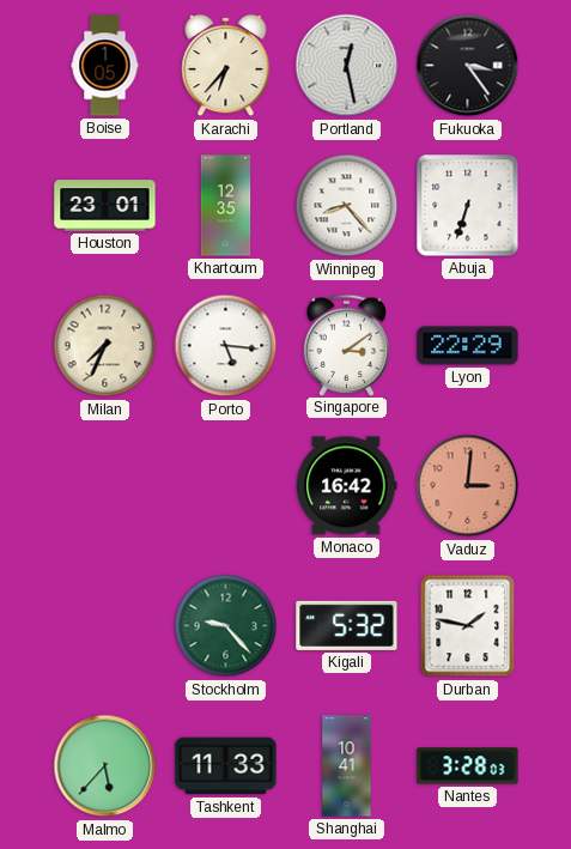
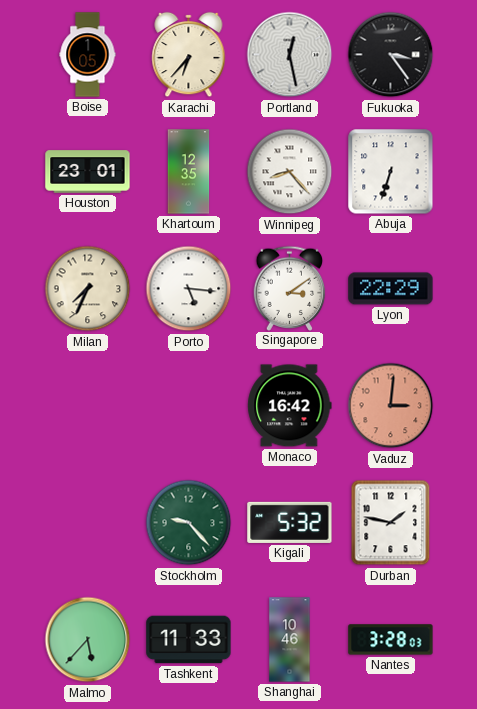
Shanghai: 10:41 -> 10:46 (290, 640)
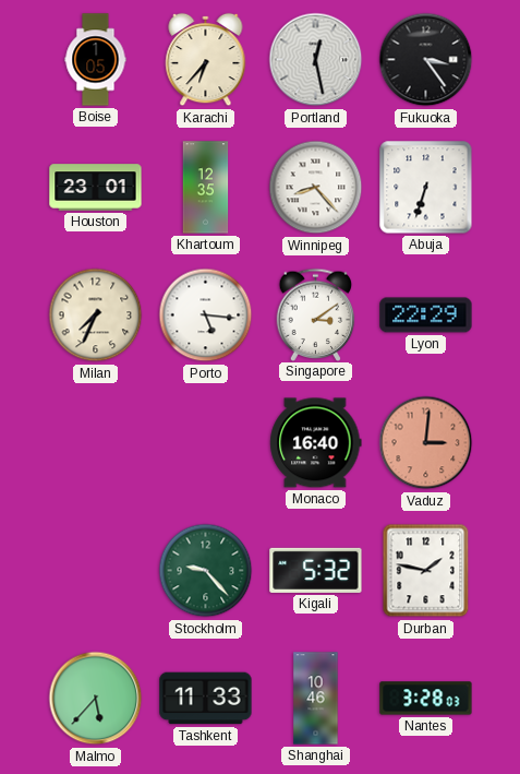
Monaco: 16:42 -> 16:40 (316, 443)
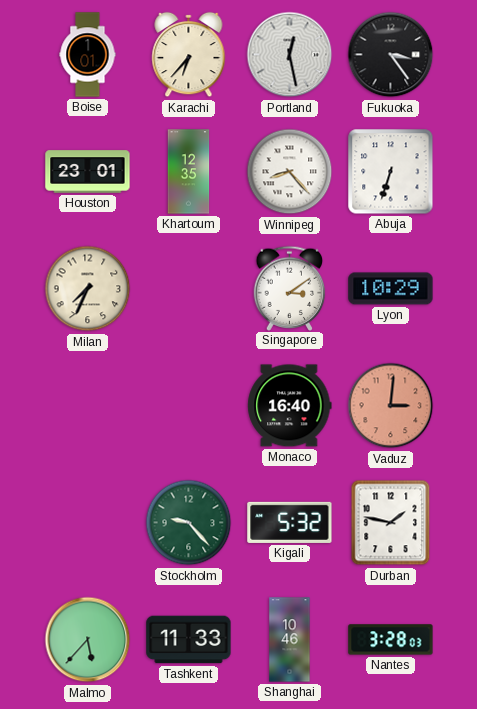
Boise: 1:05 -> 1:01 (88, 55)
Porto: 5:16 -> none (206, 315)
Lyon: 22:29 -> 10:29 (391, 289)
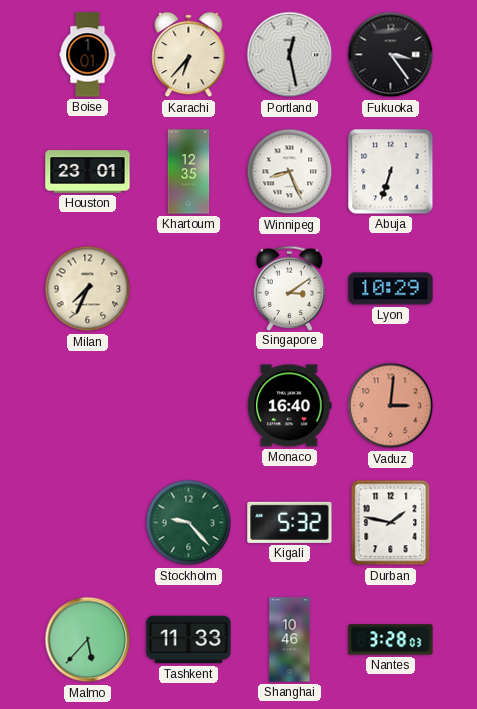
Winnipeg: 8:23 -> 8:26 (290, 172)
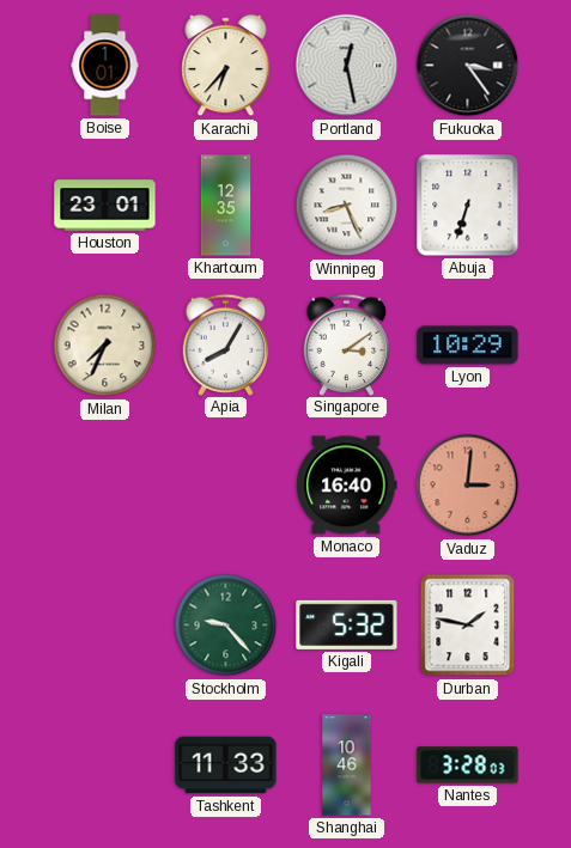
Apia: none -> 8:05 (226, 344)
Malmo: 5:37 -> none (88, 640)
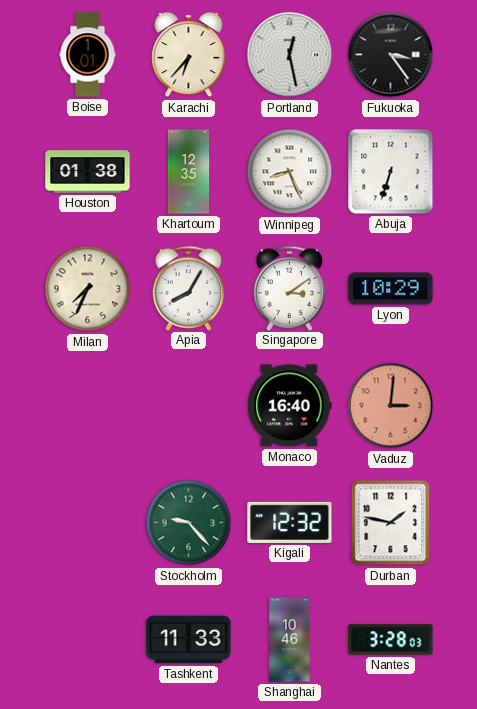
Houston: 23:01 -> 01:38 (88, 172)
Kigali: 5:32 -> 12:32 (290, 522)
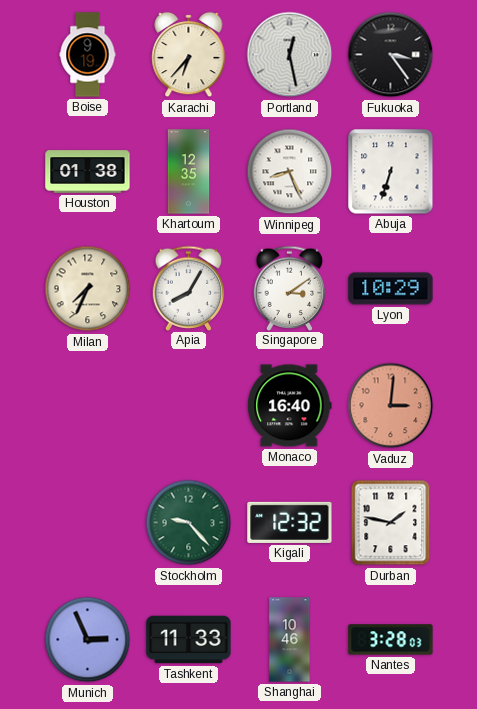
Boise: 1:01 -> 9:19 (88, 55)
Munich: none -> 2:56 (88, 640)
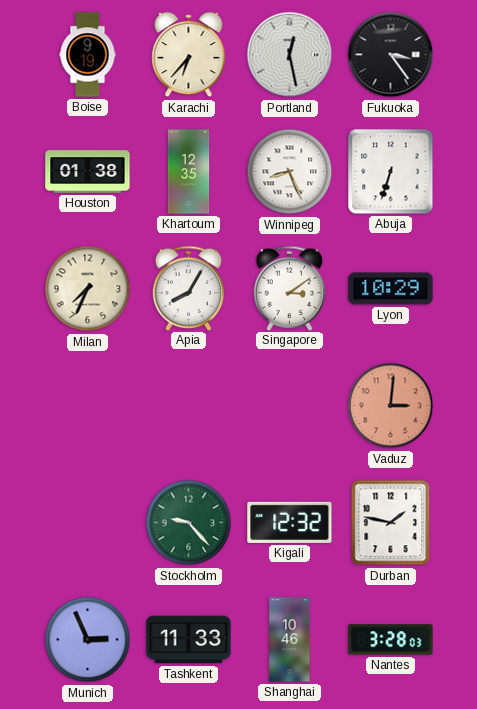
Monaco: 16:40 -> none (290, 406)
